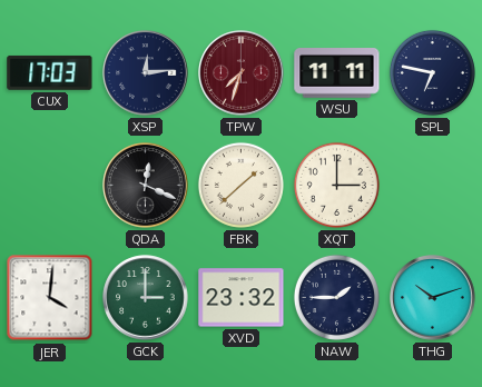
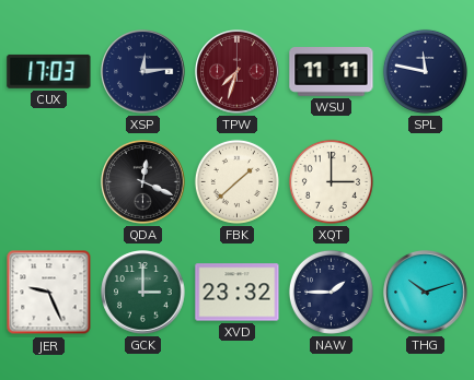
SPL: 6:47 -> 11:47 (425, 71)
JER: 4:01 -> 9:26 (49, 293)
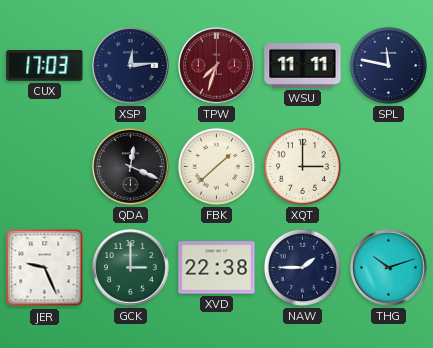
XVD: 23:32 -> 22:38 (217, 268)
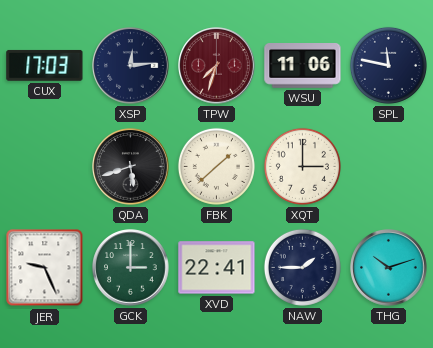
WSU: 11:11 -> 11:06 (303, 66)
QDA: 12:19 -> 5:42 (131, 167)
XVD: 22:38 -> 22:41 (217, 268)
